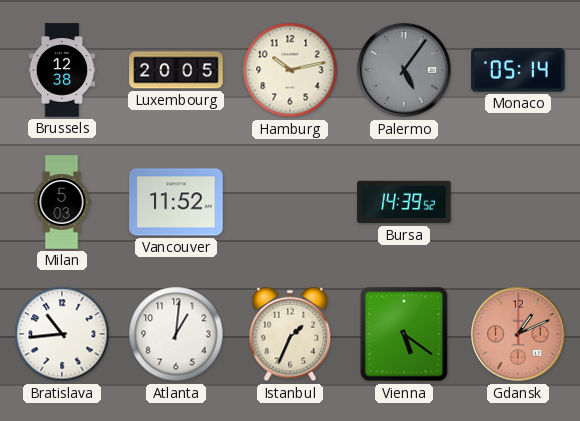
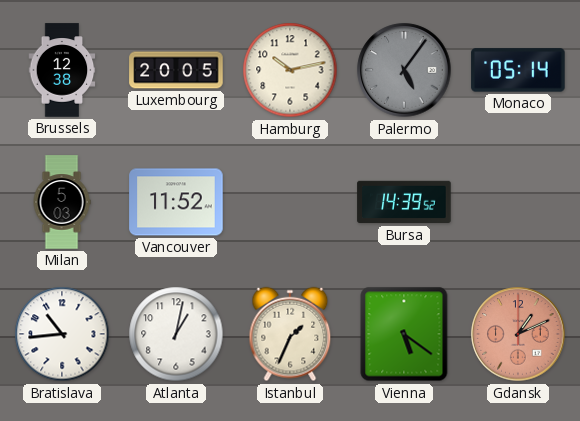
Atlanta: 1:01 -> 1:02 (176, 334)
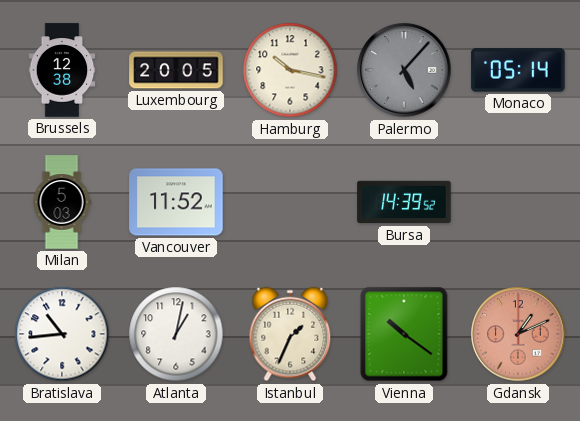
Hamburg: 10:13 -> 10:17 (290, 70)
Palermo: 5:06 -> 5:07 (404, 70)
Vienna: 5:21 -> 10:21 (404, 334)
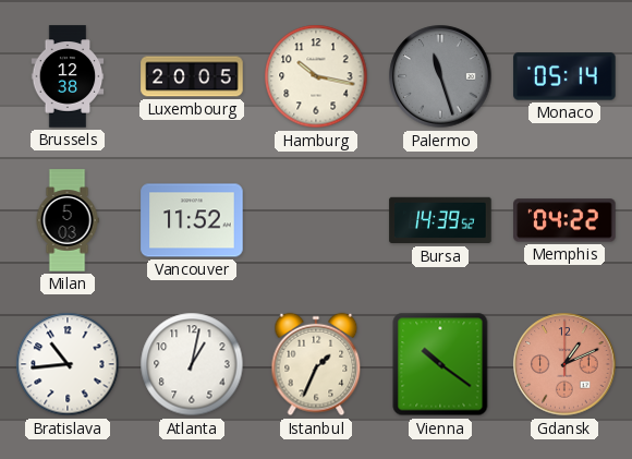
Palermo: 5:07 -> 11:27 (440, 76)
Memphis: none -> 04:22 (564, 220)
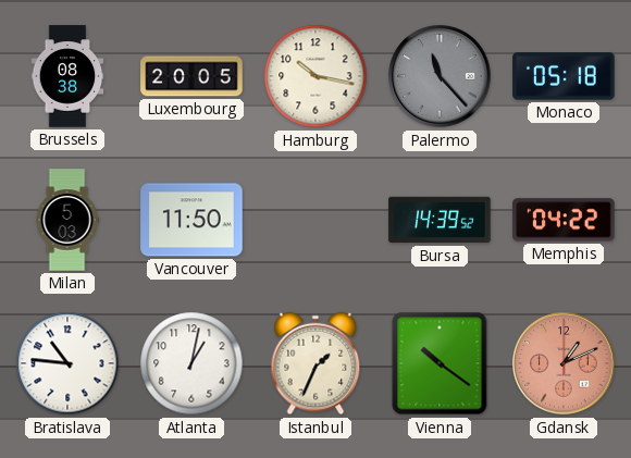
Brussels: 12:38 -> 08:38 (67, 76)
Palermo: 11:27 -> 11:23 (440, 76)
Monaco: 05:14 -> 05:18 (564, 76)
Vancouver: 11:52 -> 11:50 (191, 220)
Bratislava: 10:44 -> 10:46 (67, 363)
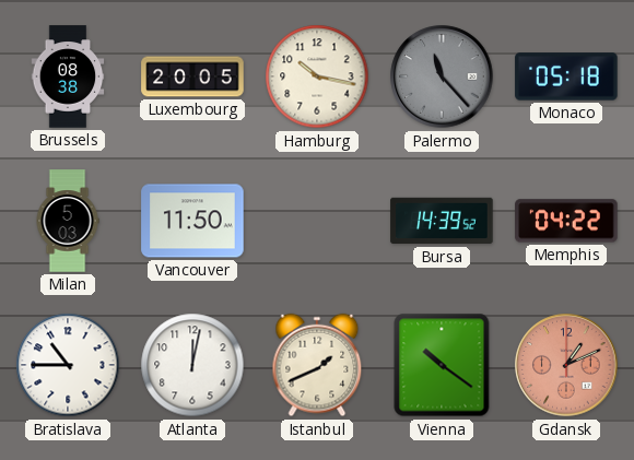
Bratislava: 10:46 -> 10:45 (68, 365)
Atlanta: 1:02 -> 12:02 (192, 365)
Istanbul: 1:34 -> 1:41 (317, 365)
